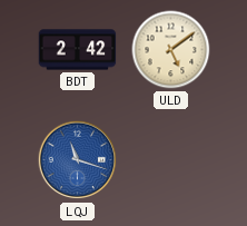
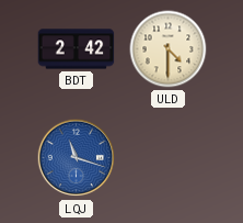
ULD: 5:09 -> 4:30 (169, 49)
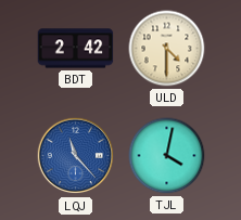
LQJ: 11:18 -> 11:23 (76, 156)
TJL: none -> 4:02 (167, 156)
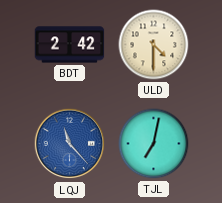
TJL: 4:02 -> 7:02 (154, 144)
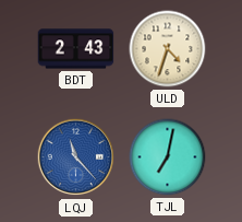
BDT: 2:42 -> 2:43 (76, 49)
ULD: 4:30 -> 4:33 (168, 49)
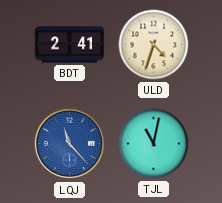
BDT: 2:43 -> 2:41 (70, 45)
TJL: 7:02 -> 11:02 (154, 144)
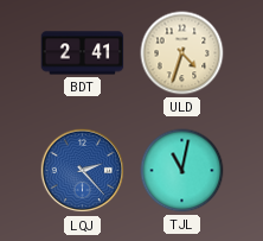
LQJ: 11:23 -> 2:23 (83, 171)
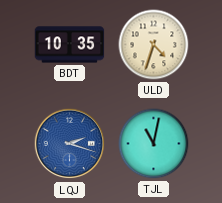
BDT: 2:41 -> 10:35 (70, 45)
LQJ: 2:23 -> 2:18 (70, 144)
